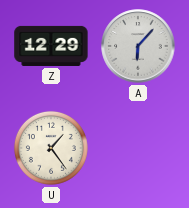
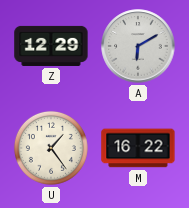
A: 6:07 -> 6:10 (138, 46)
M: none -> 16:22 (138, 148)
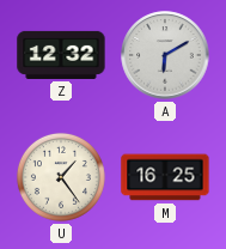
Z: 12:29 -> 12:32 (61, 55)
M: 16:22 -> 16:25 (165, 177)
